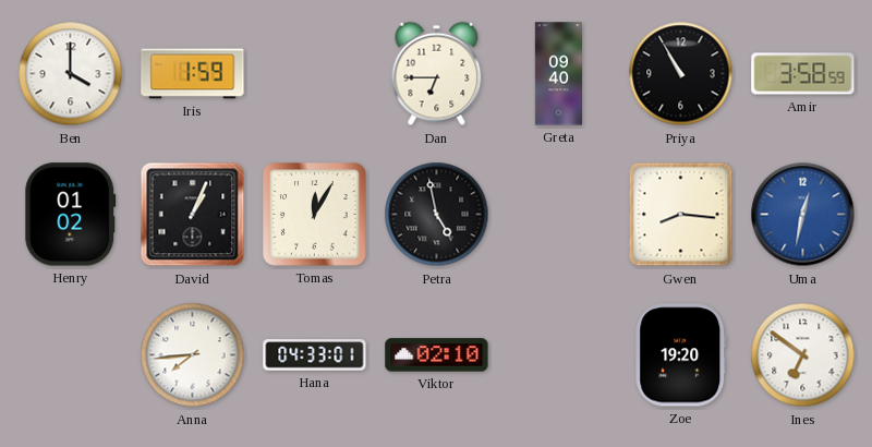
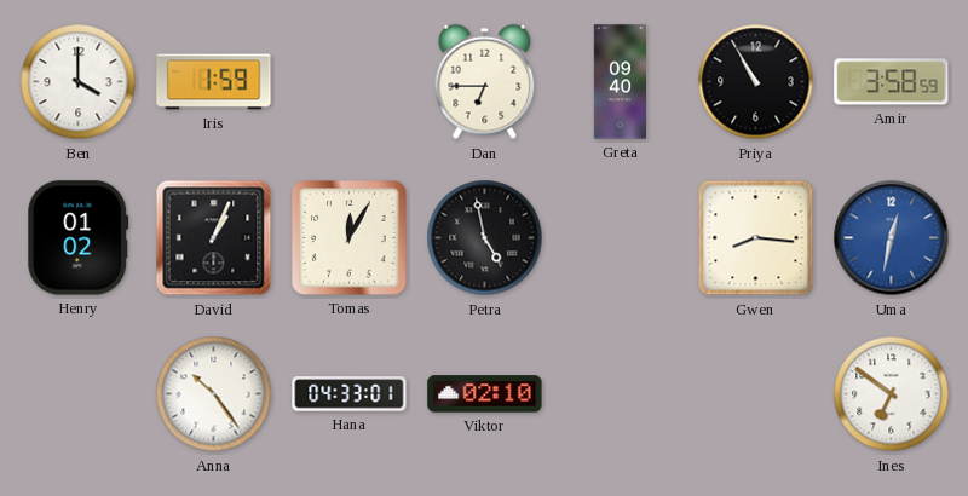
Anna: 7:44 -> 10:24 (214, 394)
Zoe: 19:20 -> none (681, 355)
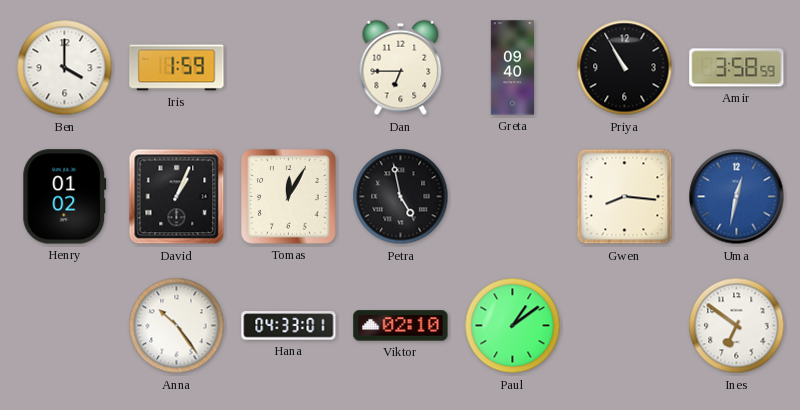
Paul: none -> 1:09 (513, 326)
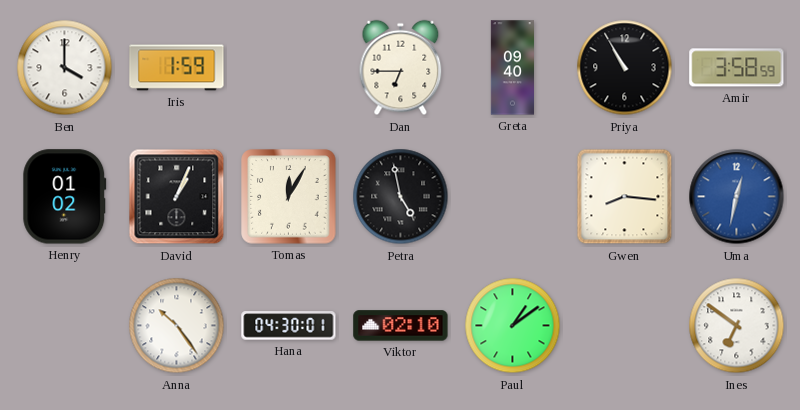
Hana: 04:33 -> 04:30 (289, 326)
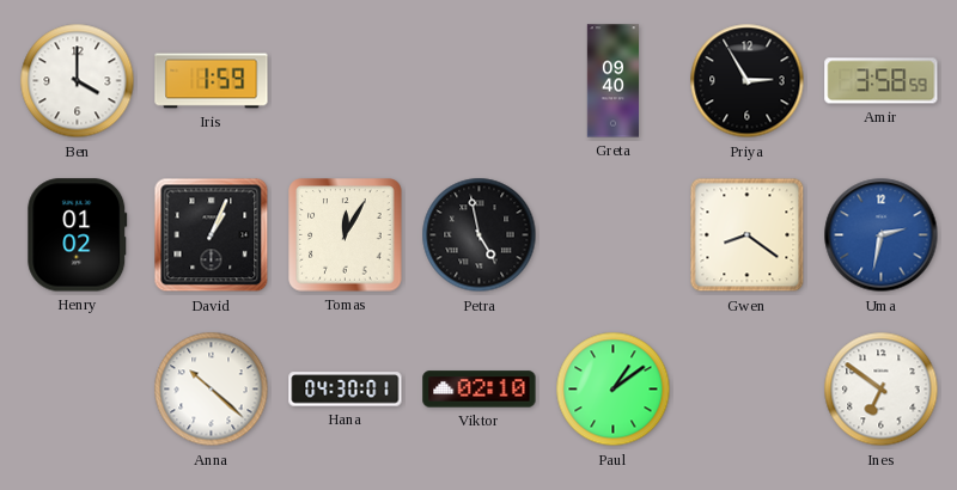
Dan: 6:45 -> none (401, 68)
Priya: 10:55 -> 2:55 (748, 81)
Gwen: 8:16 -> 8:21 (748, 235)
Uma: 12:32 -> 2:32 (882, 235)
Anna: 10:24 -> 10:22 (212, 390)
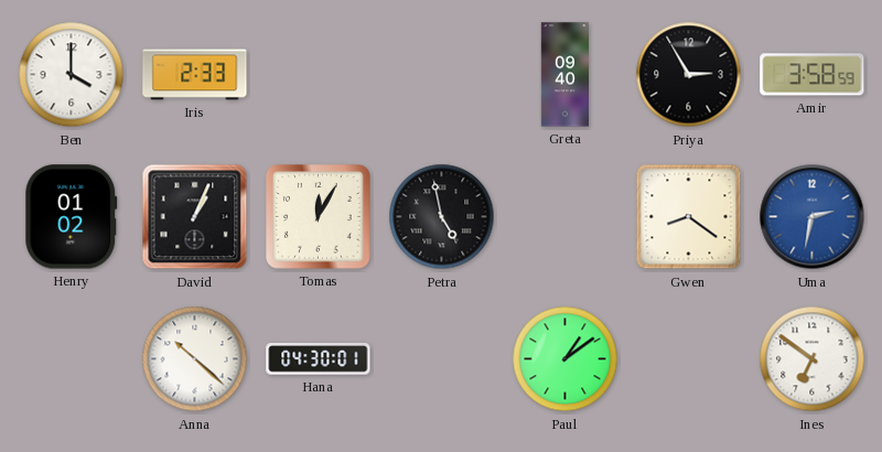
Iris: 1:59 -> 2:33 (195, 75)
Viktor: 02:10 -> none (480, 390)
